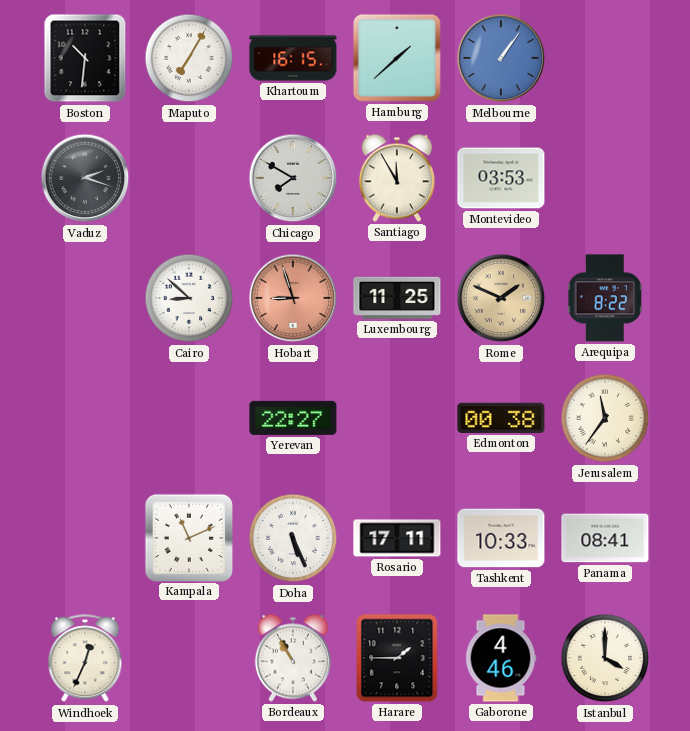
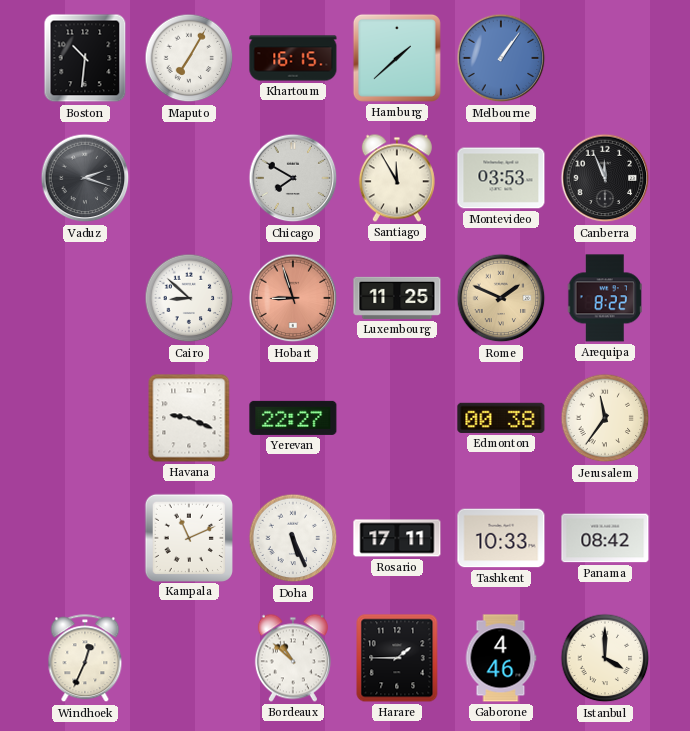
Canberra: none -> 11:56 (605, 178)
Havana: none -> 9:19 (189, 418)
Panama: 08:41 -> 08:42 (605, 538)
Bordeaux: 10:55 -> 10:52 (293, 658)
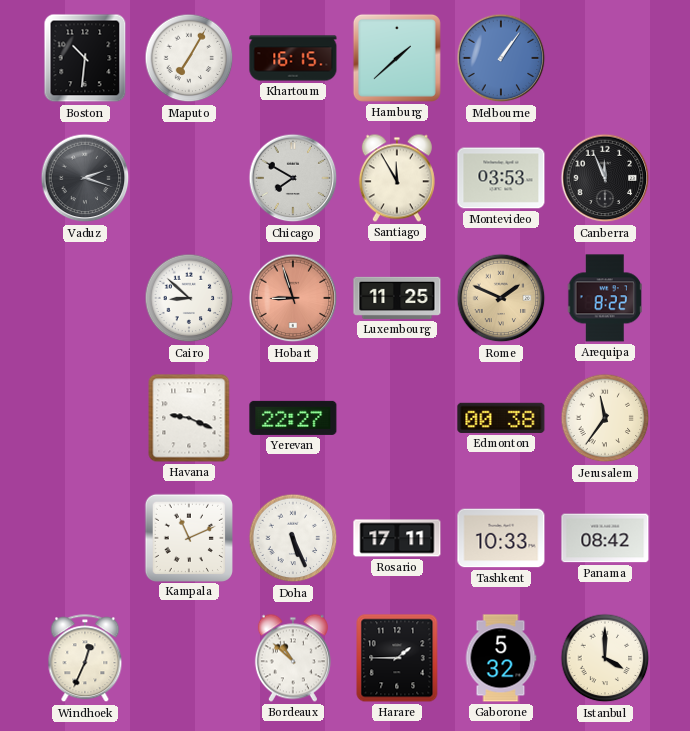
Gaborone: 4:46 -> 5:32 (501, 658)
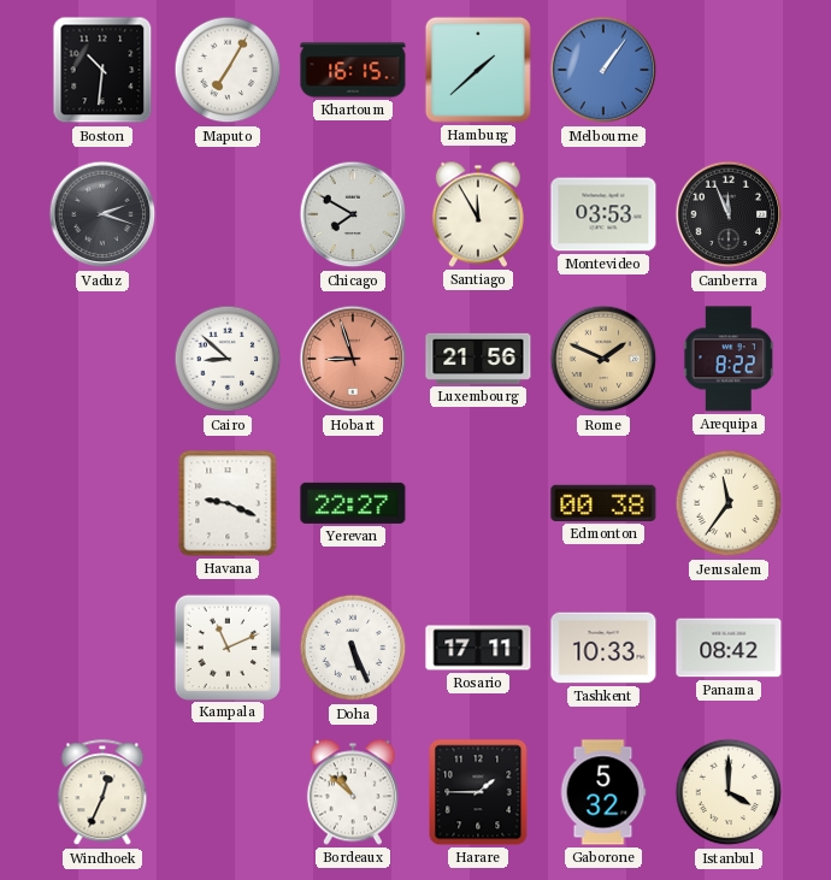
Luxembourg: 11:25 -> 21:56 (478, 359)
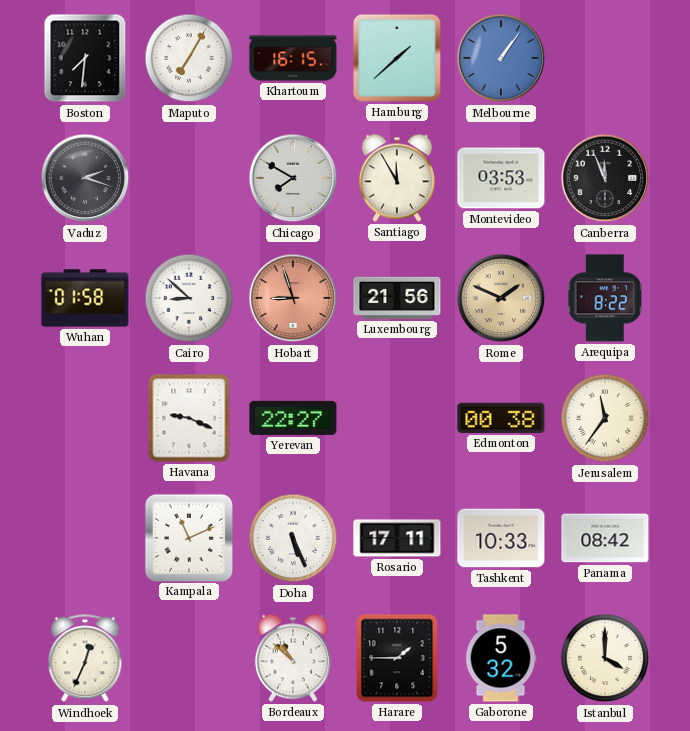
Boston: 10:31 -> 7:31 (85, 58)
Wuhan: none -> 01:58 (85, 298)
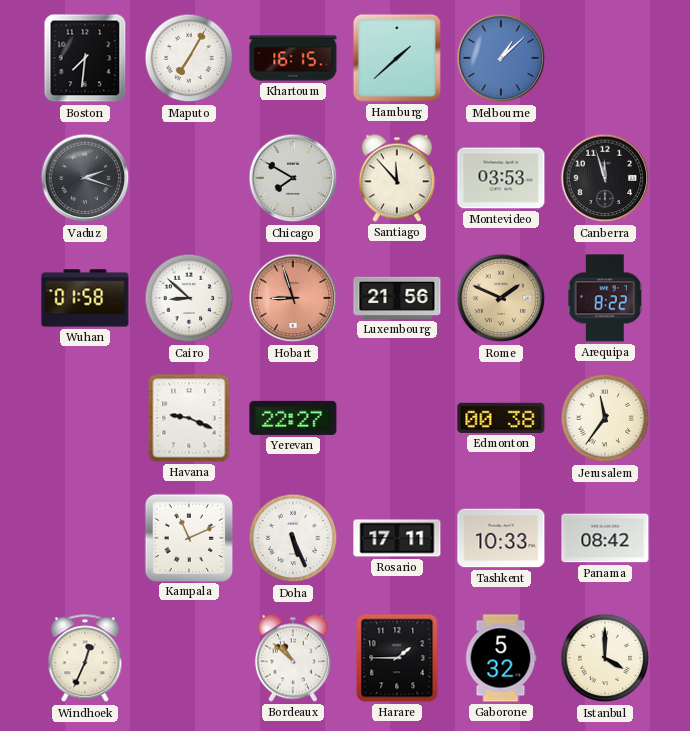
Melbourne: 1:06 -> 1:08 (501, 58)
Santiago: 11:55 -> 11:53 (397, 178)
Canberra: 11:56 -> 11:57 (605, 178)
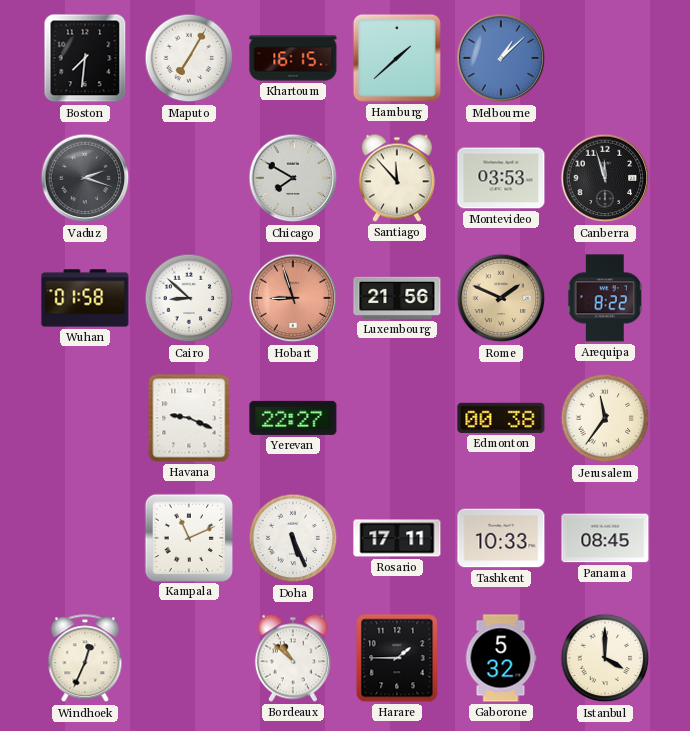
Panama: 08:42 -> 08:45 (605, 538)
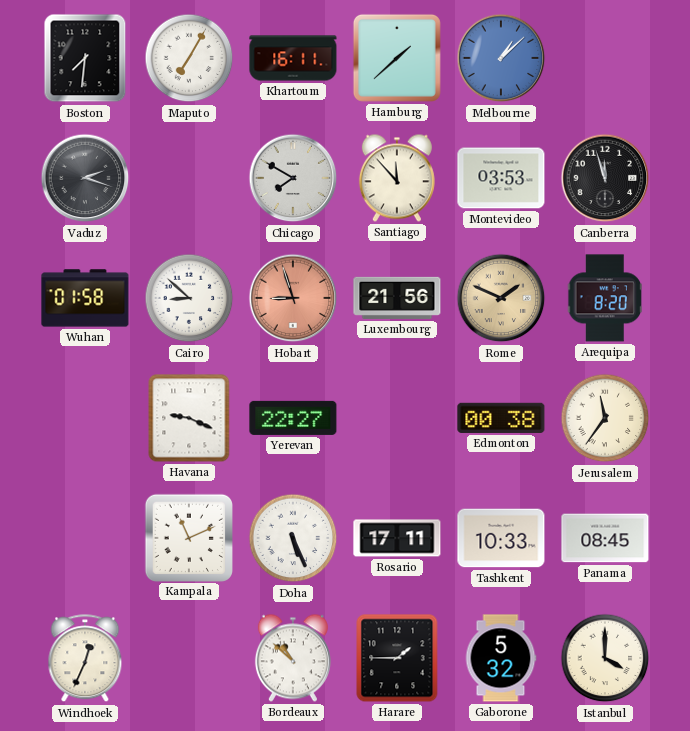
Khartoum: 16:15 -> 16:11 (293, 58)
Arequipa: 8:22 -> 8:20 (604, 298)
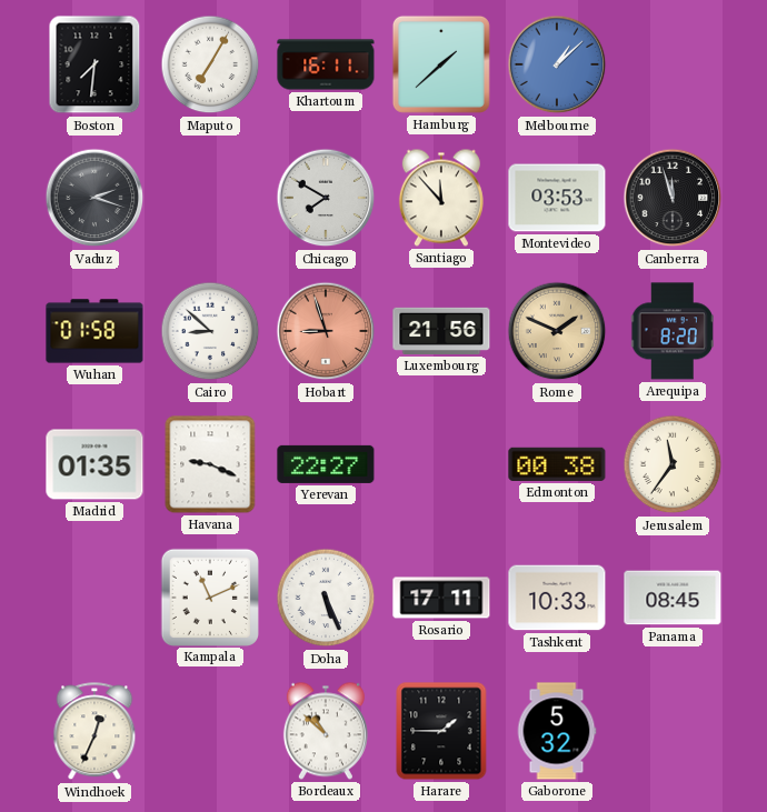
Madrid: none -> 01:35 (94, 464)
Istanbul: 4:00 -> none (605, 658)
